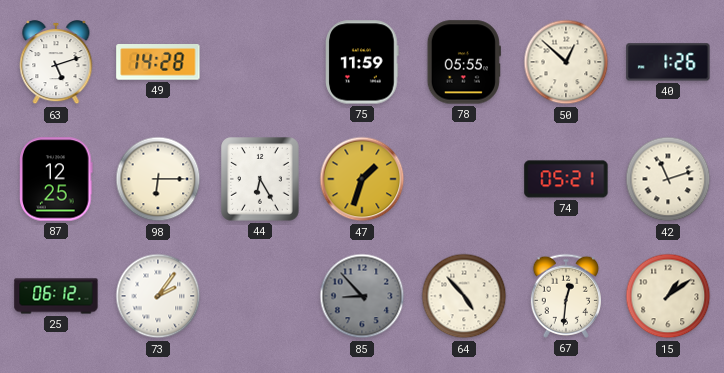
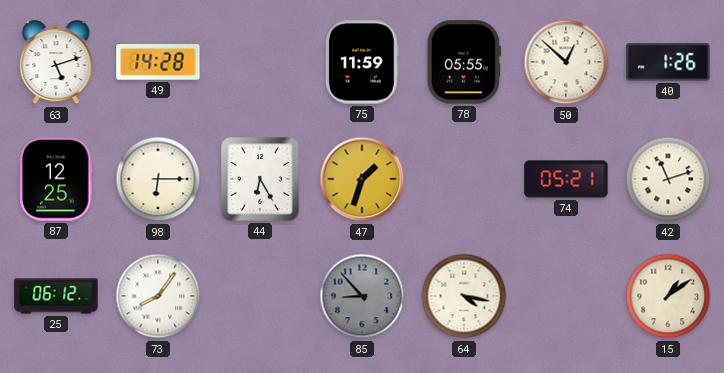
73: 2:06 -> 8:06 (158, 296)
64: 4:53 -> 4:17 (464, 296)
67: 12:31 -> none (565, 296)
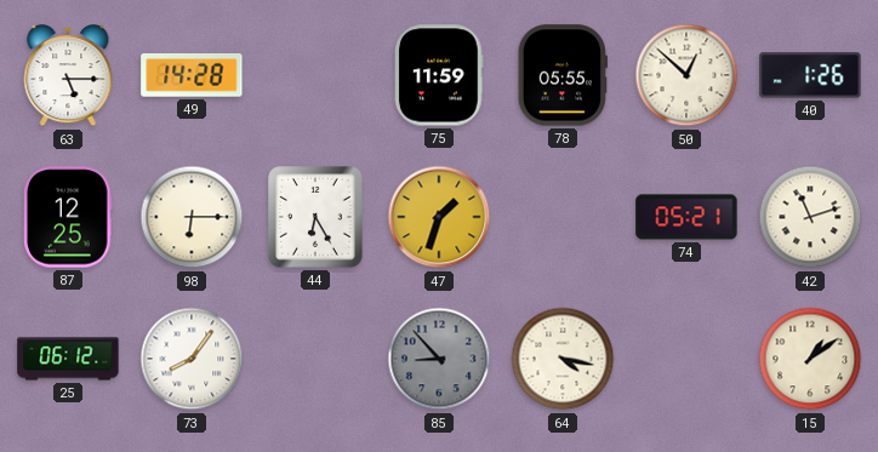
63: 5:12 -> 5:15 (68, 76)
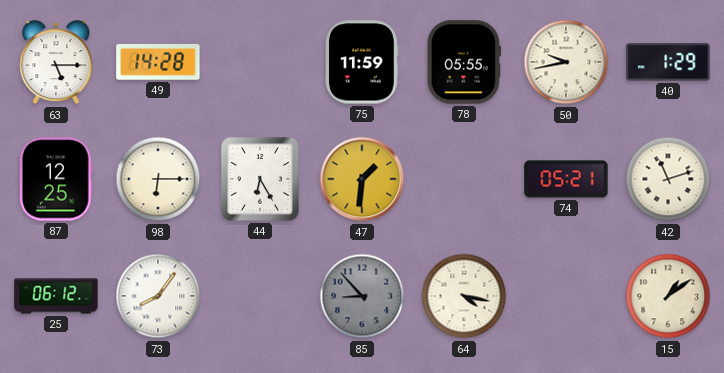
50: 12:52 -> 9:43 (566, 62)
40: 1:26 -> 1:29 (668, 62)
47: 1:33 -> 1:31 (362, 179)
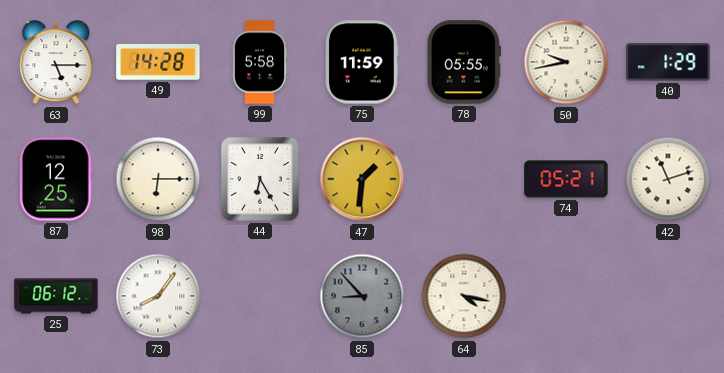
99: none -> 5:58 (260, 62)
15: 1:09 -> none (668, 296)
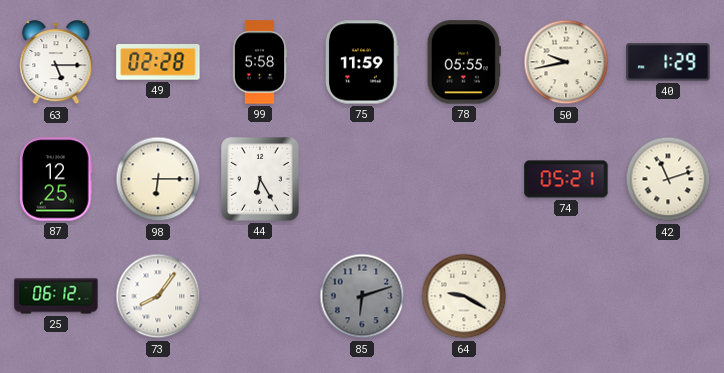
49: 14:28 -> 02:28 (158, 63)
47: 1:31 -> none (362, 179)
85: 8:53 -> 6:12 (362, 296)
64: 4:17 -> 9:20 (464, 296)
